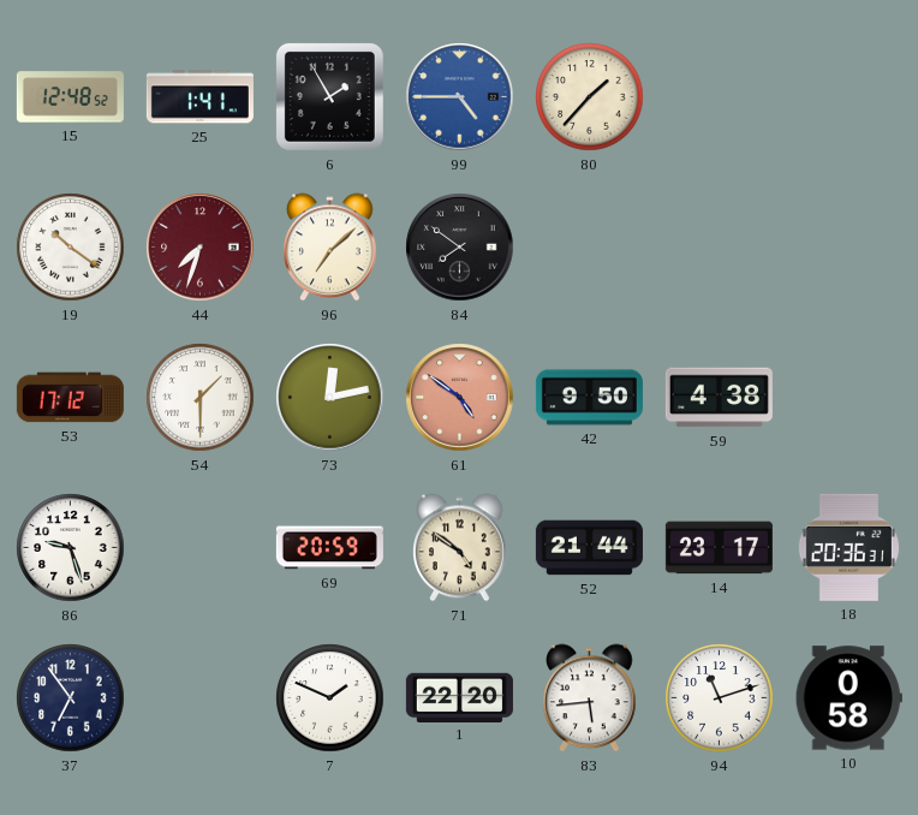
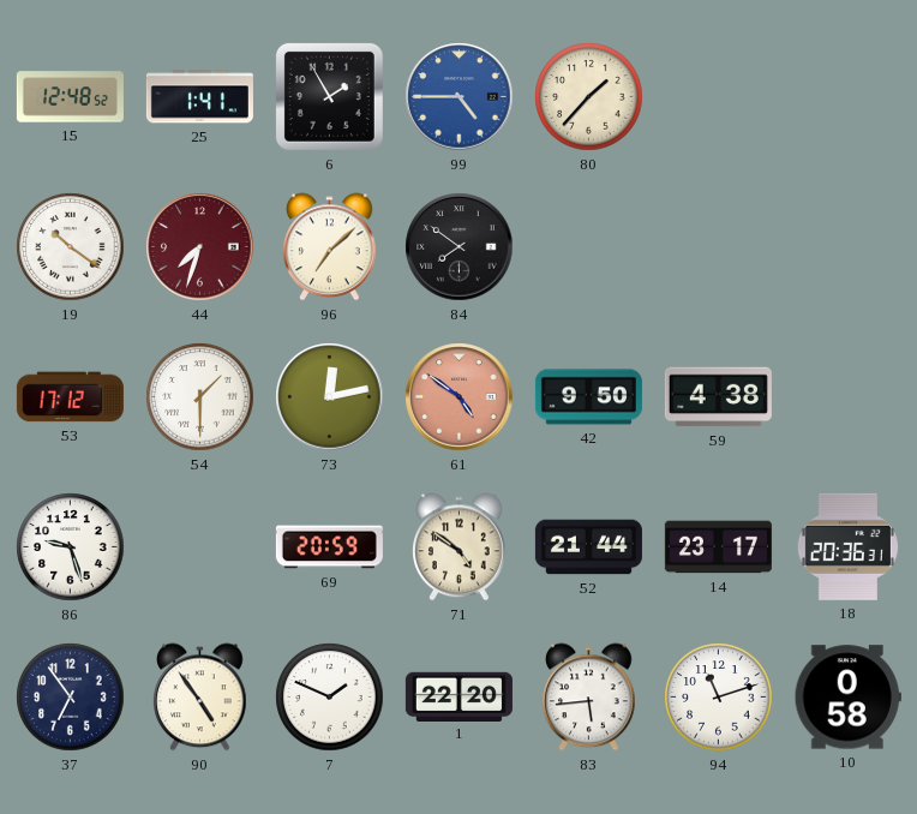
90: none -> 4:54 (200, 698)
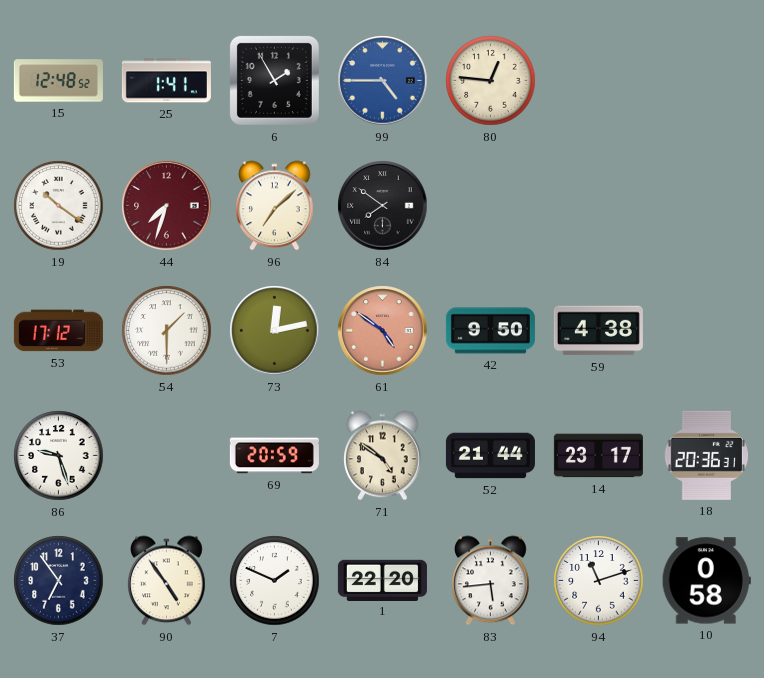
80: 1:37 -> 12:46 (491, 81)
